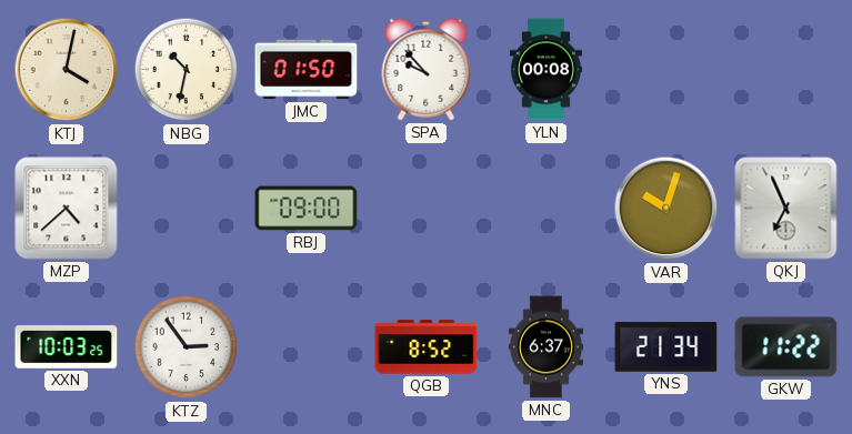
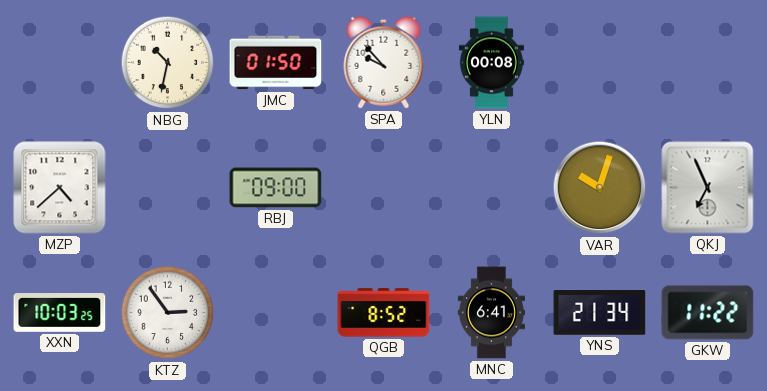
KTJ: 4:02 -> none (67, 70)
MNC: 6:37 -> 6:41 (491, 313)
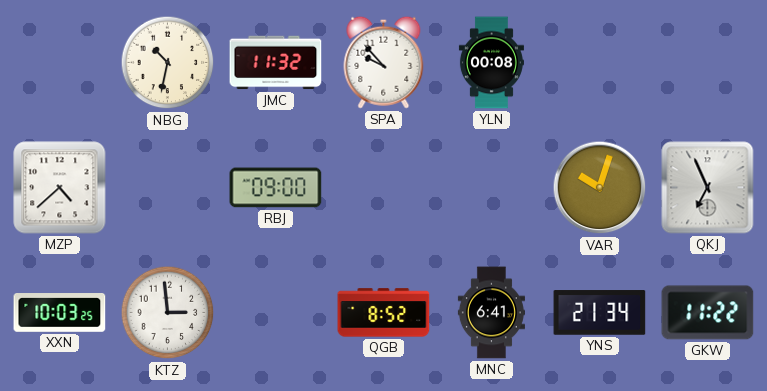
JMC: 01:50 -> 11:32 (276, 63)
KTZ: 2:54 -> 2:59 (168, 313)
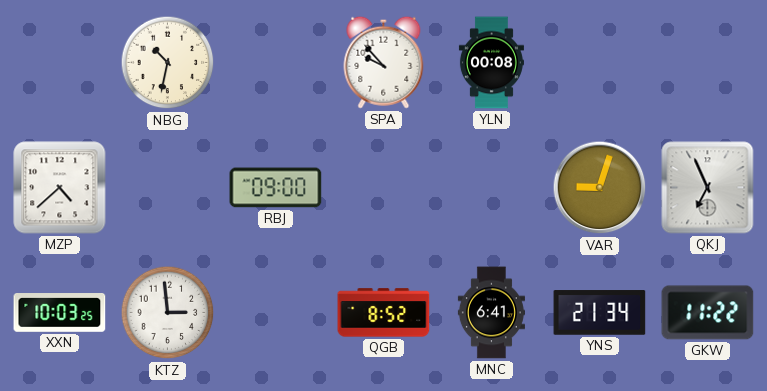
JMC: 11:32 -> none (276, 63)
VAR: 10:03 -> 9:03 (600, 188)
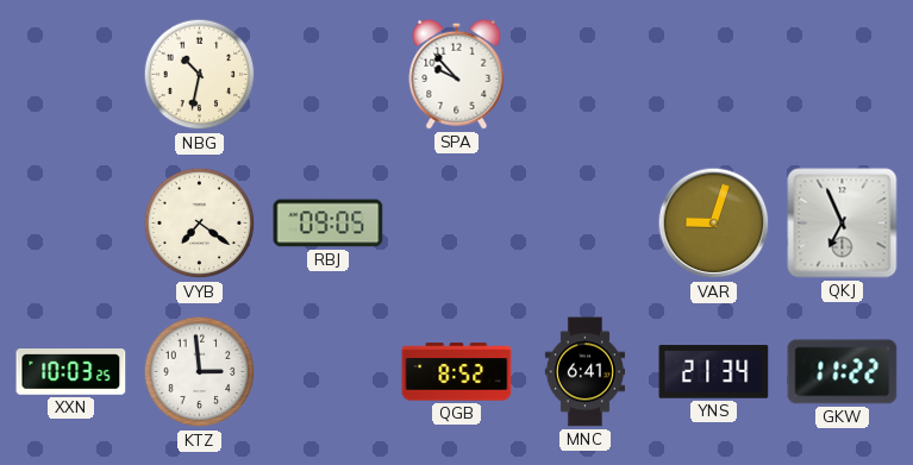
YLN: 00:08 -> none (491, 63)
MZP: 4:38 -> none (60, 188)
VYB: none -> 7:21 (200, 224)
RBJ: 09:00 -> 09:05 (329, 224)
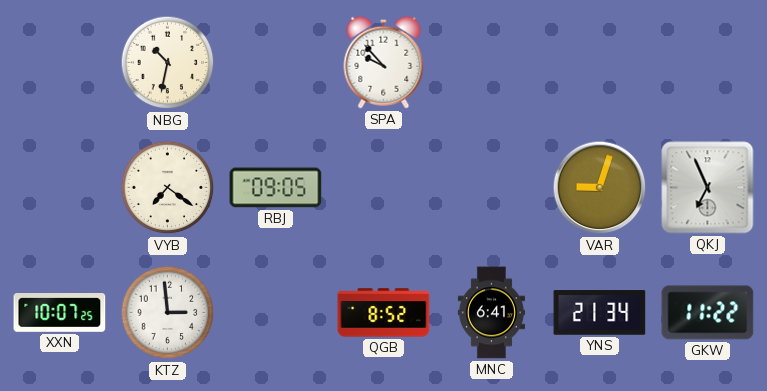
XXN: 10:03 -> 10:07 (60, 313)
